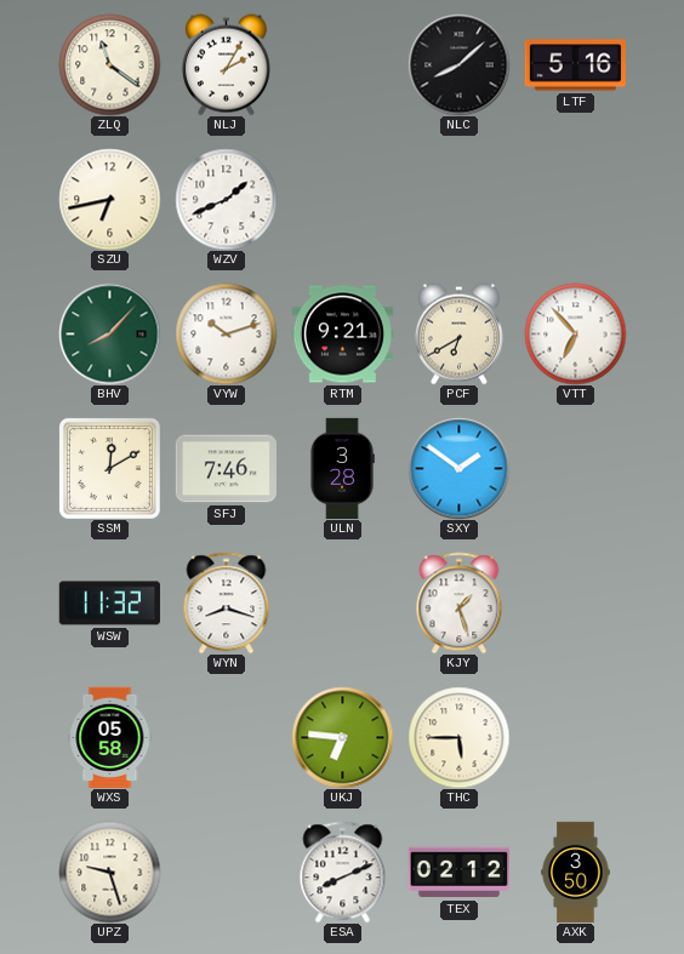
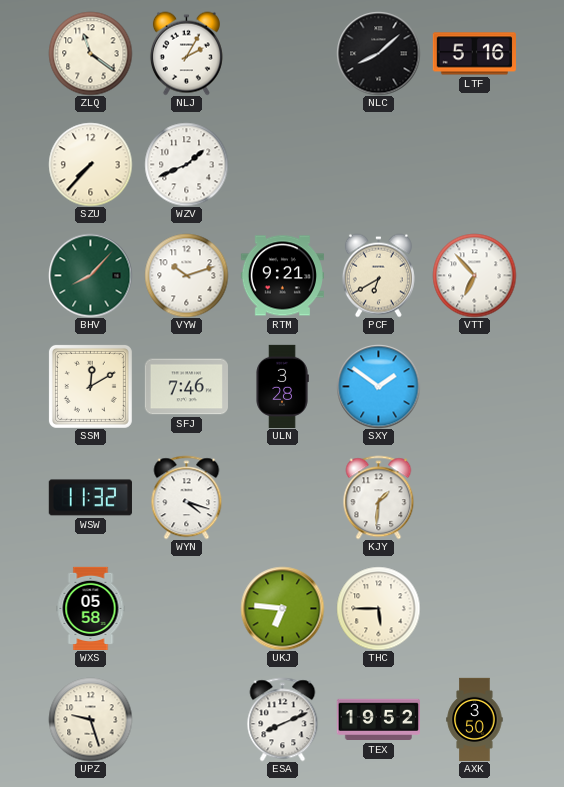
SZU: 6:43 -> 7:37 (90, 164)
WYN: 8:18 -> 4:18 (187, 497)
KJY: 1:27 -> 1:31 (379, 497)
TEX: 02:12 -> 19:52 (378, 720)
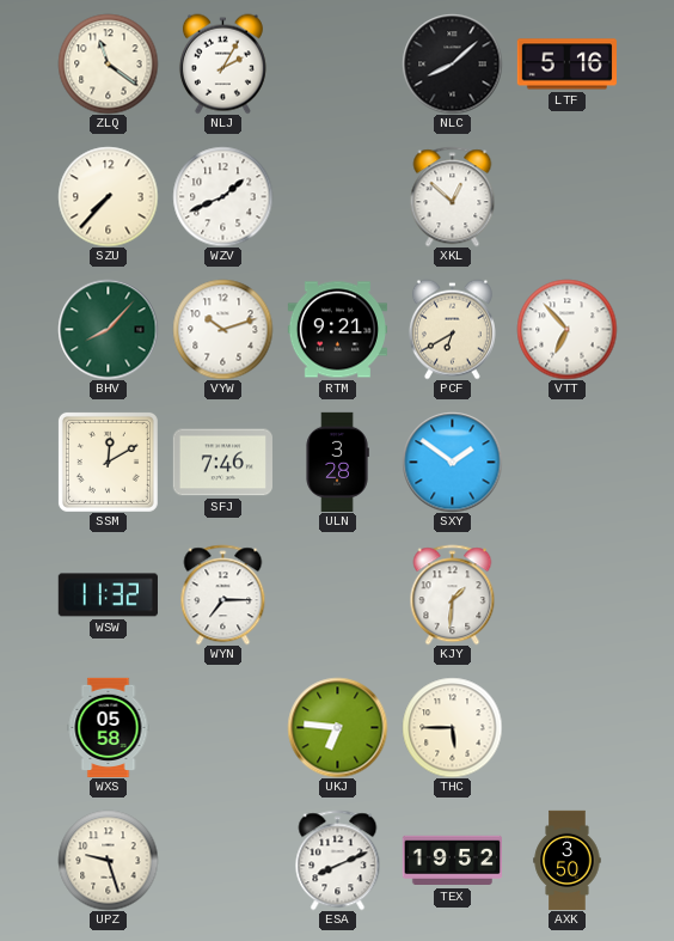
XKL: none -> 12:52 (453, 196)
WYN: 4:18 -> 7:15 (223, 594)
